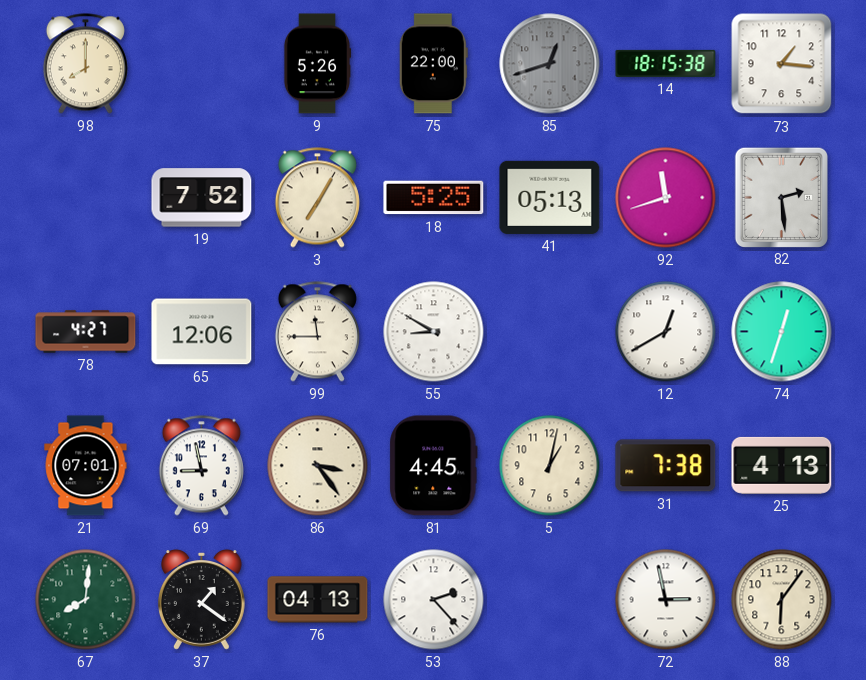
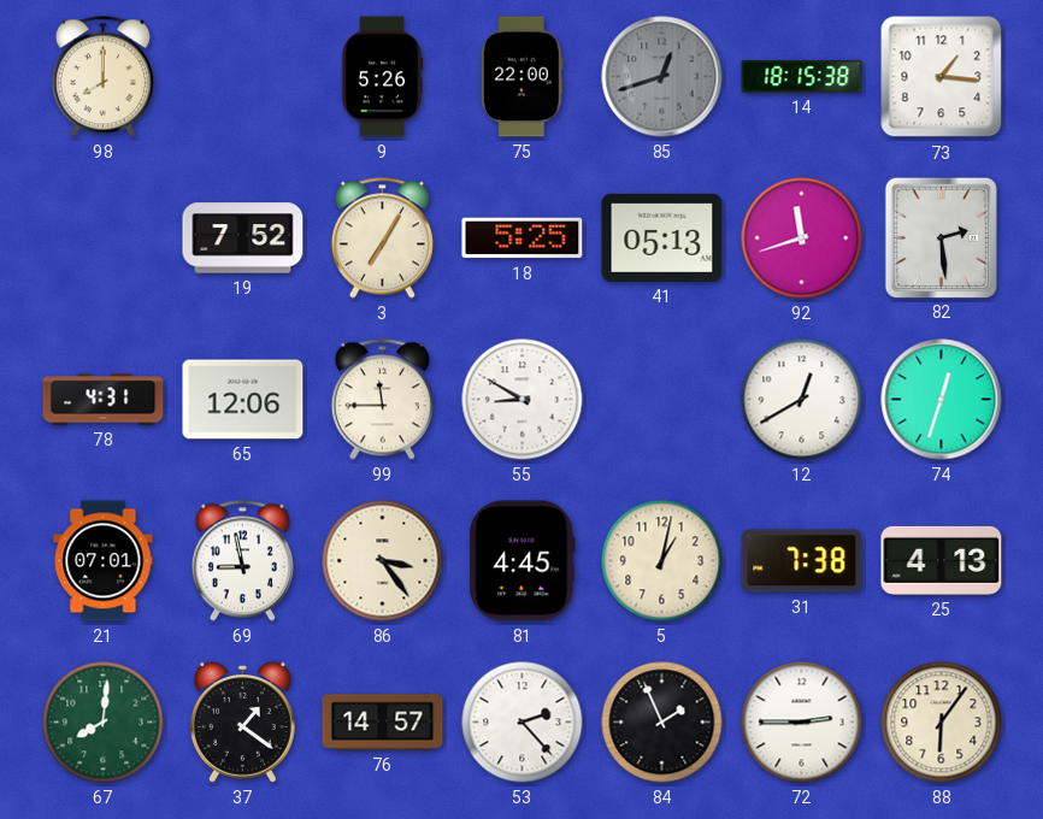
78: 4:27 -> 4:31 (104, 400)
76: 04:13 -> 14:57 (383, 723)
84: none -> 1:56 (662, 723)
72: 2:58 -> 2:45 (802, 723)
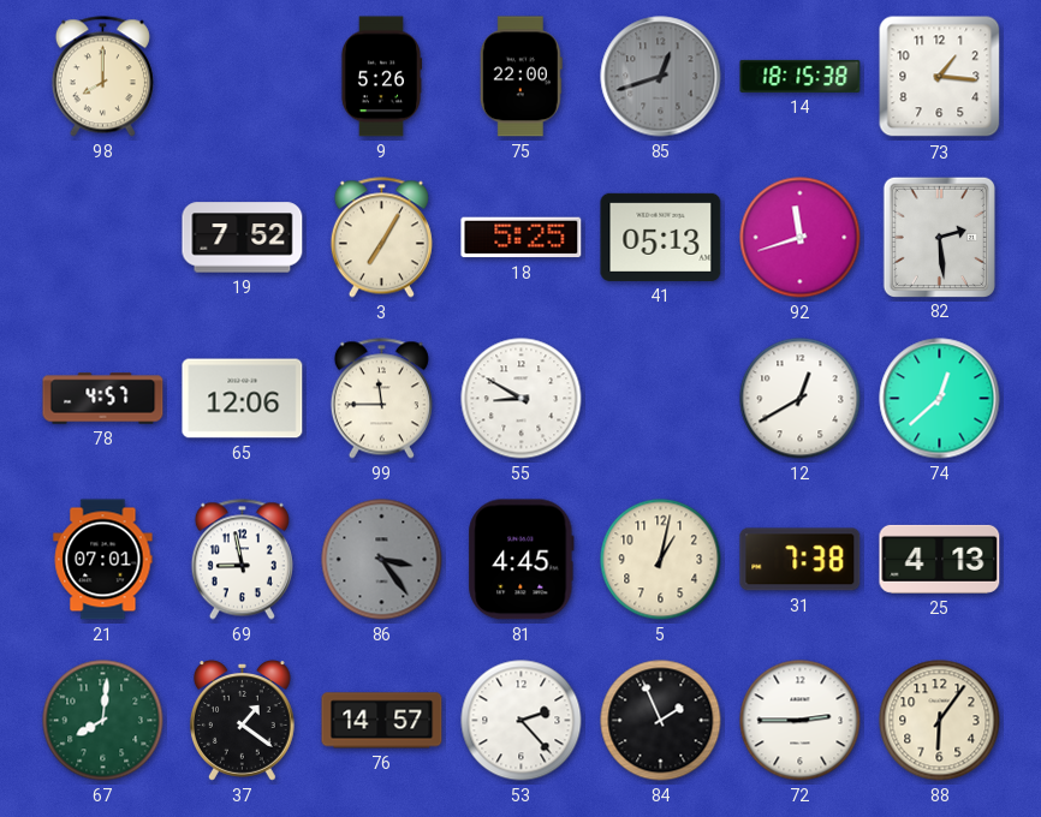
78: 4:31 -> 4:57 (103, 399)
74: 12:33 -> 12:38 (940, 399)
86 dial: cream -> grey (382, 560)
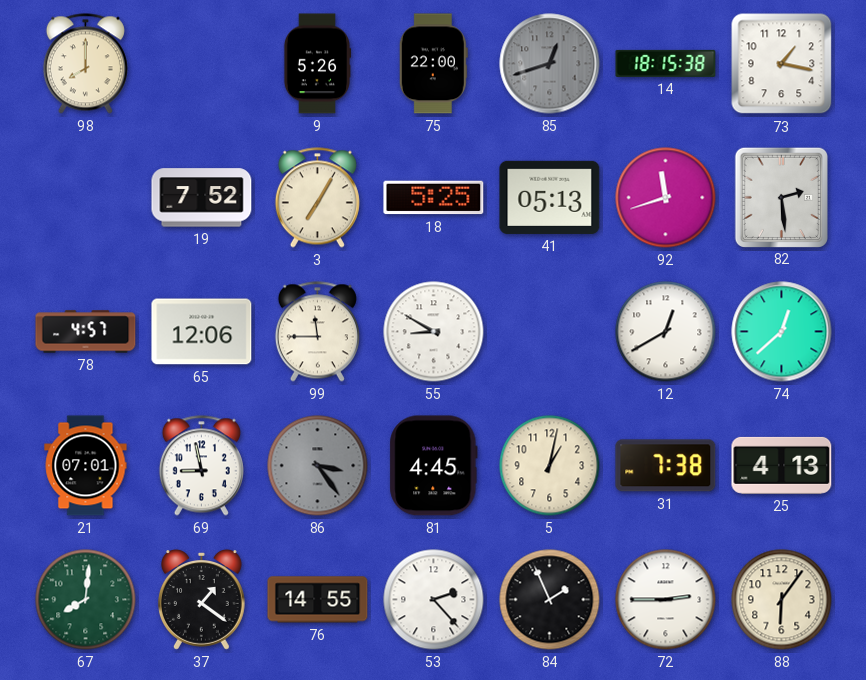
73: 1:16 -> 1:17 (782, 64)
76: 14:57 -> 14:55 (318, 600)
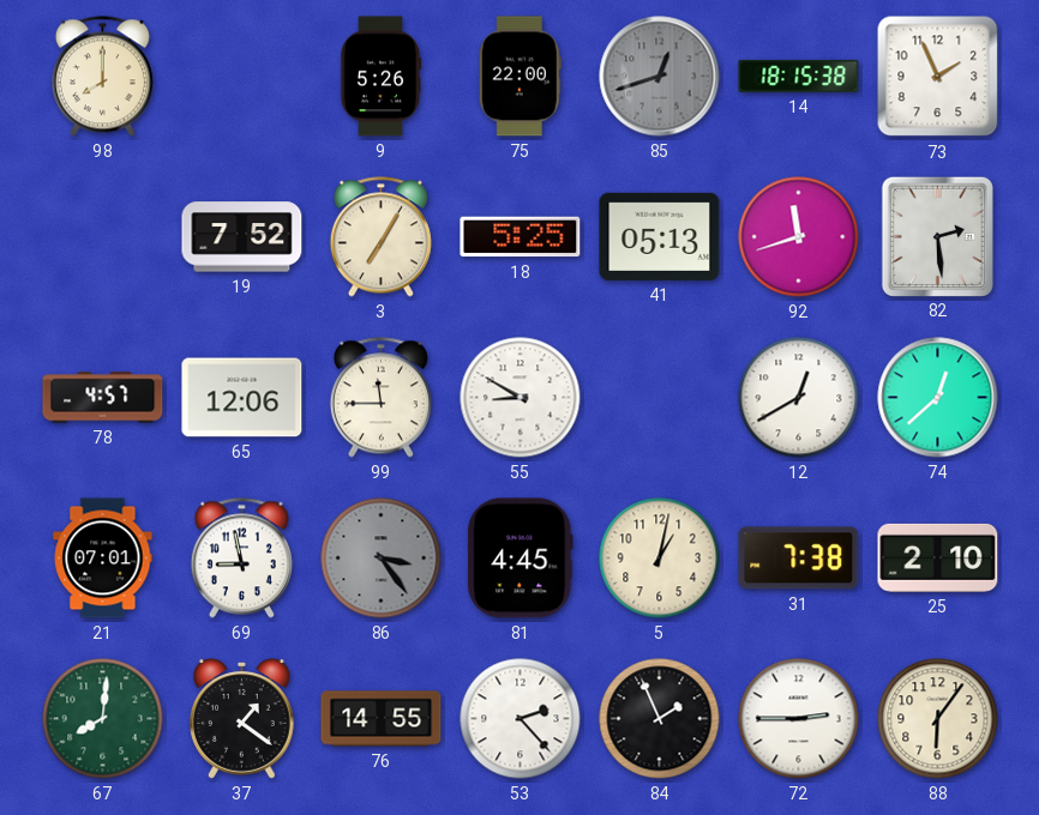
73: 1:17 -> 1:56 (938, 77)
25: 4:13 -> 2:10 (938, 557)
